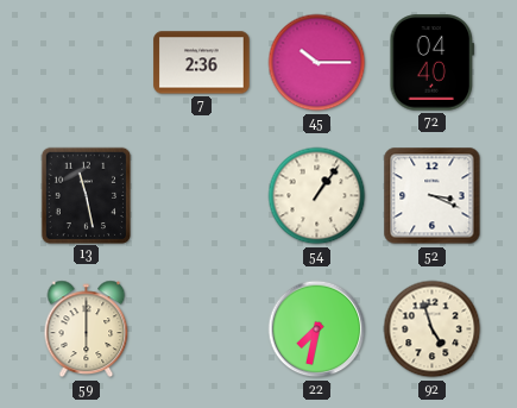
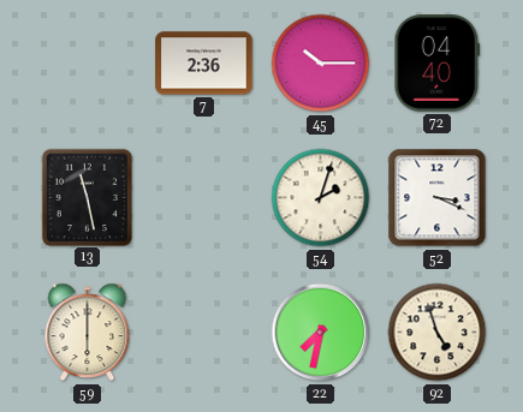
54: 1:06 -> 2:03 (321, 198)
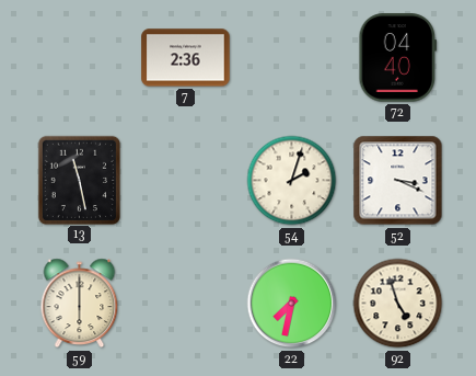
45: 10:15 -> none (321, 64)
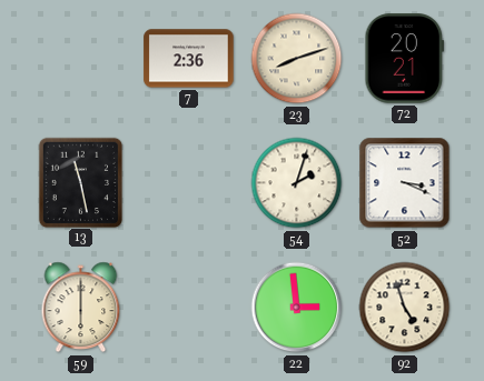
23: none -> 8:12 (297, 59)
72: 04:40 -> 20:21 (405, 59)
22: 7:32 -> 2:59 (297, 308)
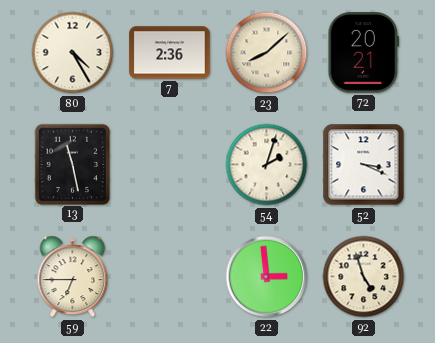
80: none -> 4:25 (73, 53)
23: 8:12 -> 8:08 (267, 53)
59: 6:00 -> 6:45 (73, 277)
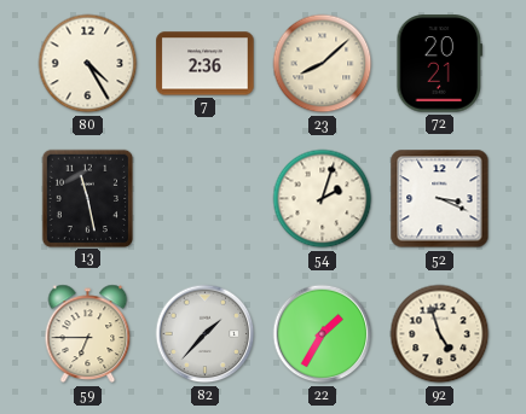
82: none -> 1:37 (206, 334)
22: 2:59 -> 1:35 (323, 334)
